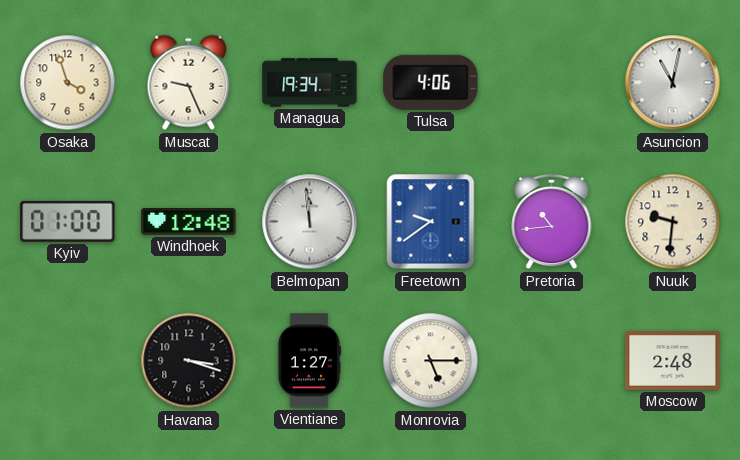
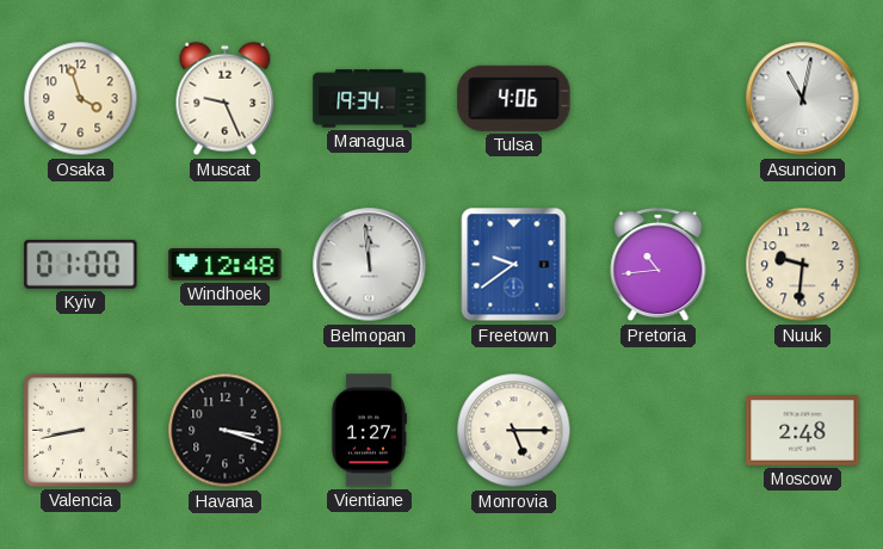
Valencia: none -> 8:43 (81, 431)
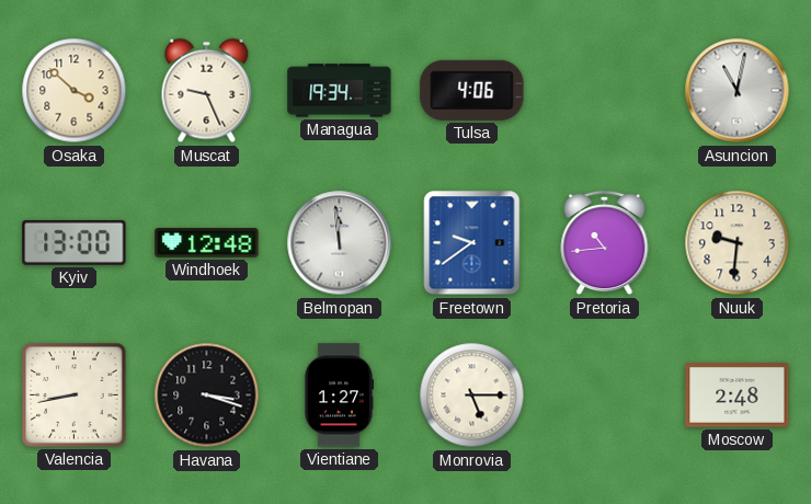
Osaka: 3:57 -> 3:52 (75, 91)
Kyiv: 01:00 -> 13:00 (75, 242)
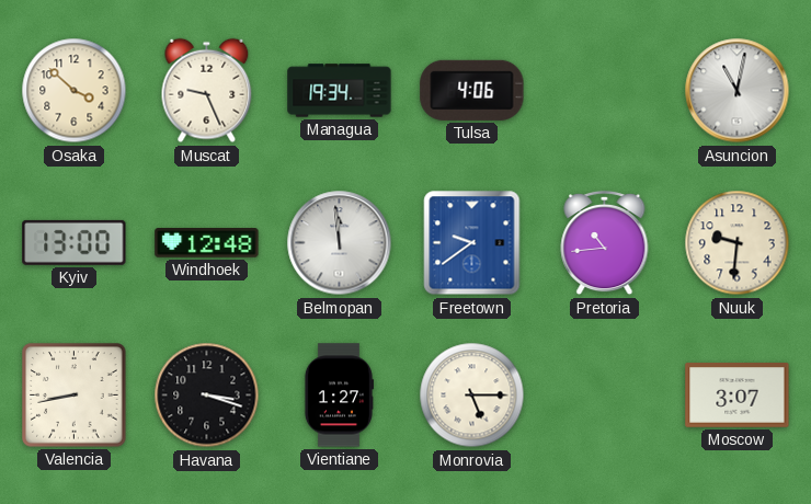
Moscow: 2:48 -> 3:07 (738, 396)
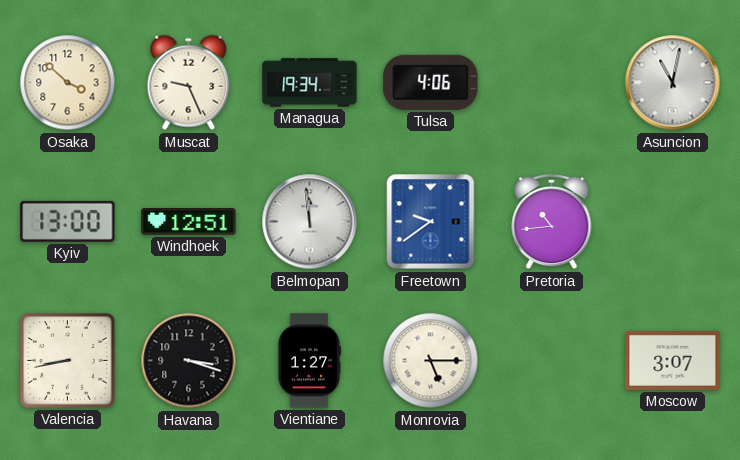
Windhoek: 12:48 -> 12:51 (189, 222)
Nuuk: 9:31 -> none (738, 243)
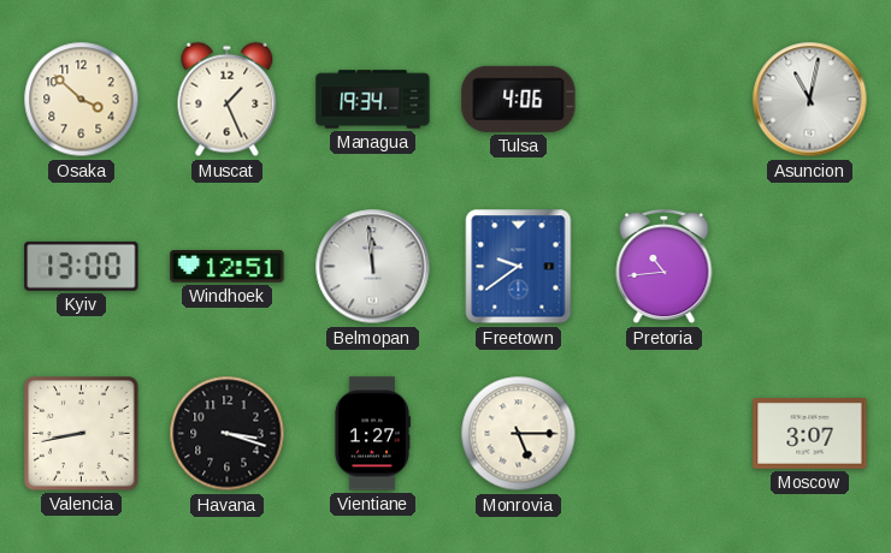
Muscat: 9:26 -> 1:26 (228, 100)
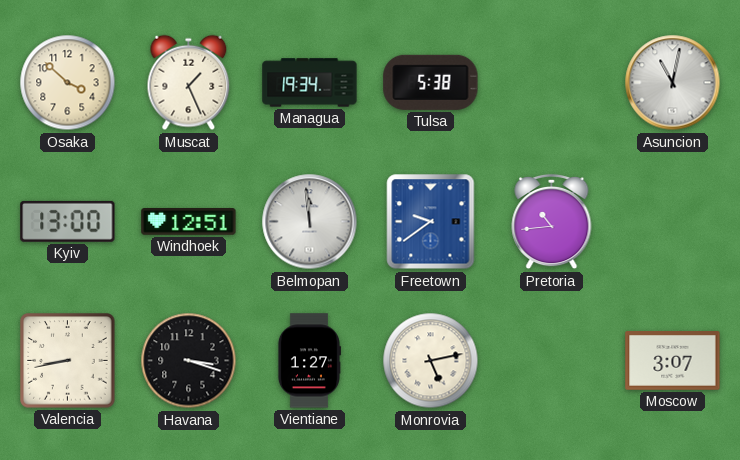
Tulsa: 4:06 -> 5:38 (431, 82)
Monrovia: 5:15 -> 5:13 (431, 361)
